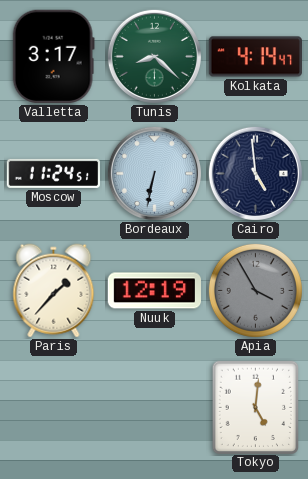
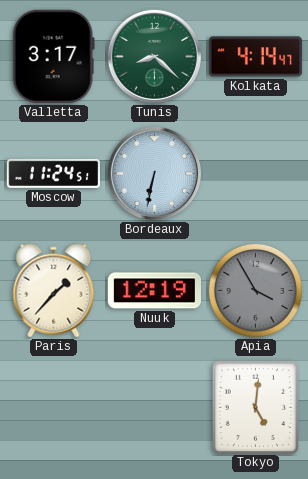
Cairo: 4:59 -> none (255, 173)
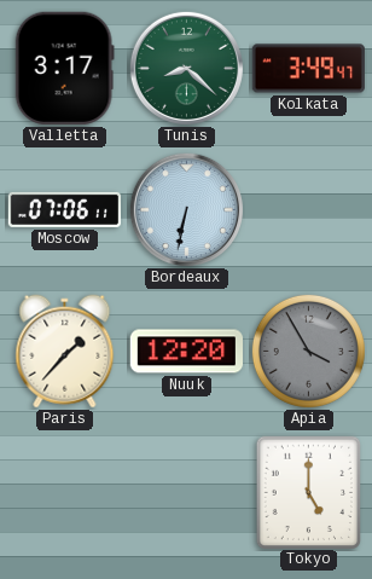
Kolkata: 4:14 -> 3:49 (308, 69)
Moscow: 11:24 -> 07:06 (65, 209)
Nuuk: 12:19 -> 12:20 (186, 352)
Tokyo: 5:01 -> 5:00 (308, 492)
